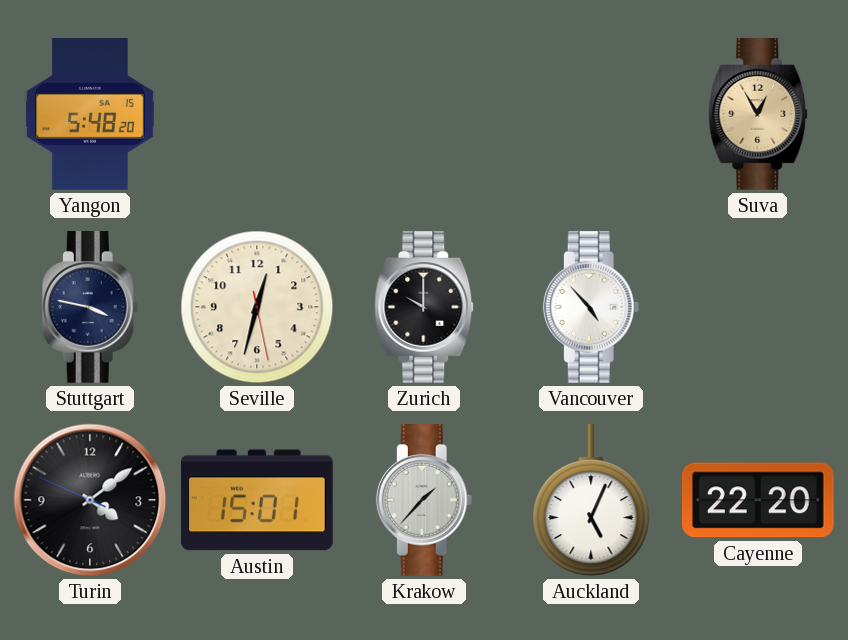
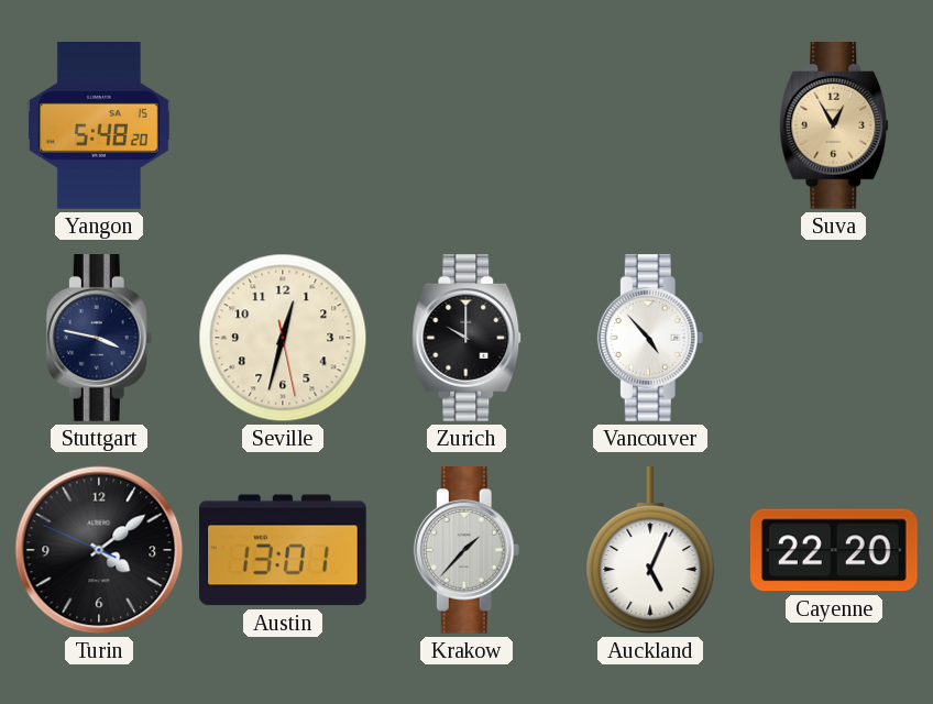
Austin: 15:01 -> 13:01 (284, 550)
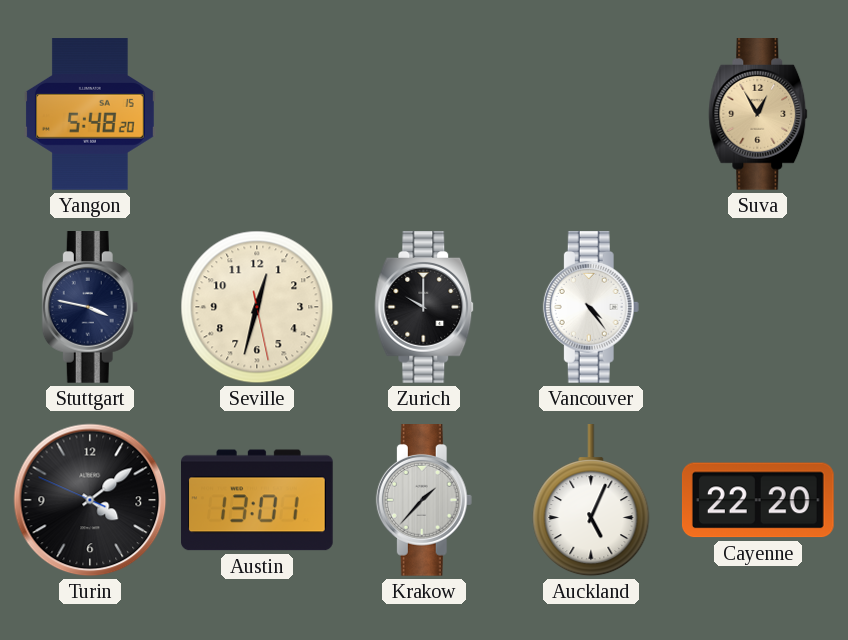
Vancouver: 4:53 -> 4:24 (591, 308)
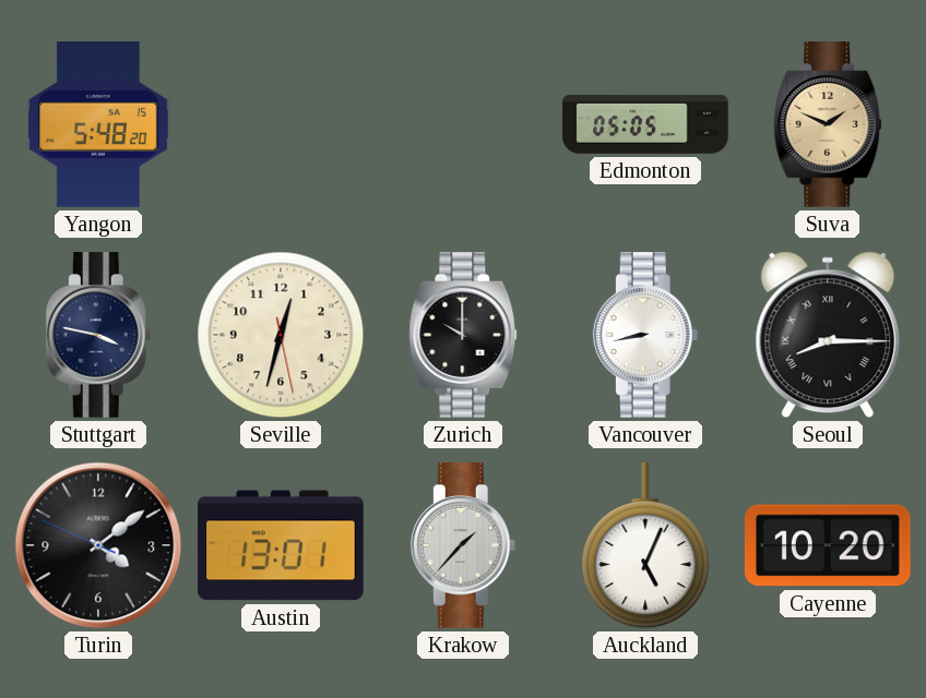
Edmonton: none -> 05:05 (645, 124)
Suva: 12:55 -> 1:49 (828, 125)
Vancouver: 4:24 -> 8:43 (645, 336)
Seoul: none -> 8:15 (828, 335)
Cayenne: 22:20 -> 10:20 (828, 545)
